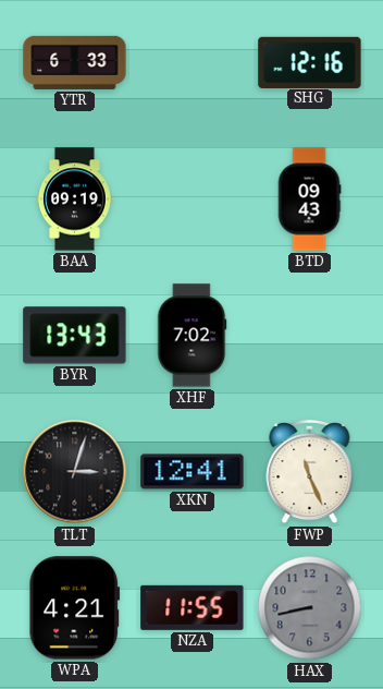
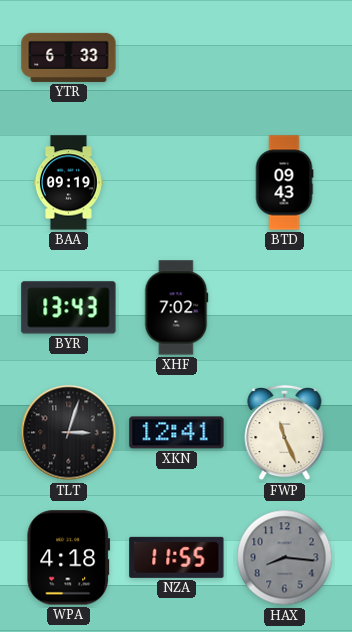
SHG: 12:16 -> none (310, 62)
WPA: 4:21 -> 4:18 (69, 558)
HAX: 8:43 -> 8:16 (285, 558)
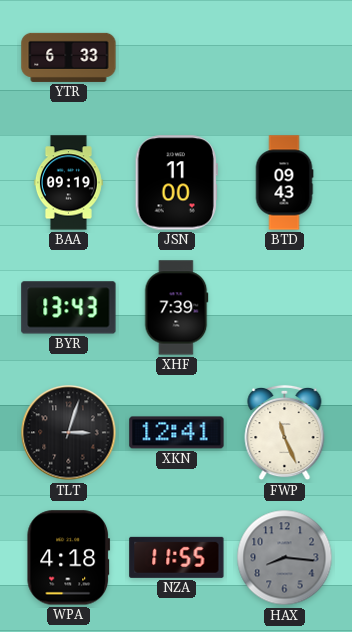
JSN: none -> 11:00 (176, 183)
XHF: 7:02 -> 7:39 (176, 308)
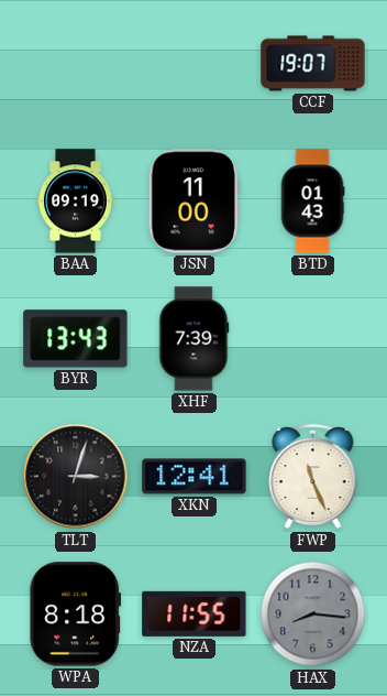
YTR: 6:33 -> none (69, 57)
CCF: none -> 19:07 (313, 64)
BTD: 09:43 -> 01:43 (312, 202)
WPA: 4:18 -> 8:18 (76, 615)
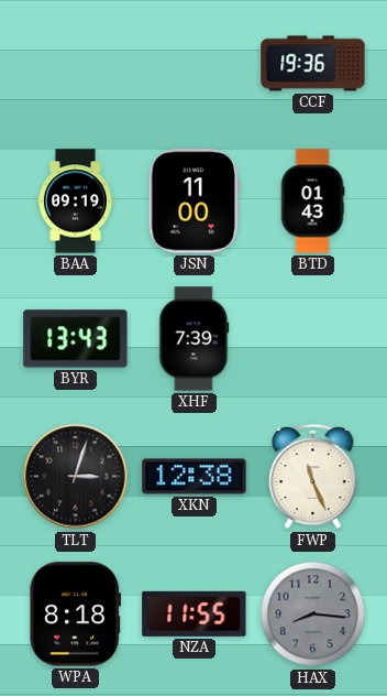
CCF: 19:07 -> 19:36 (313, 64)
XKN: 12:41 -> 12:38 (195, 477)
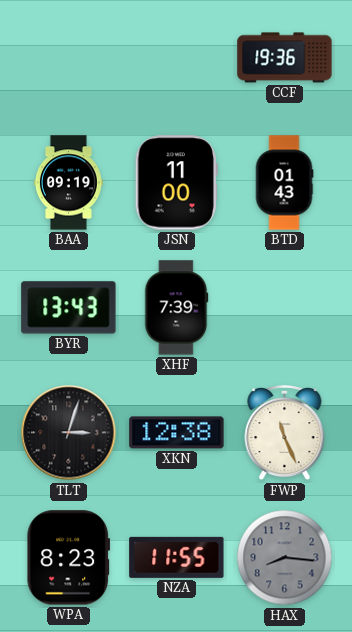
WPA: 8:18 -> 8:23 (69, 558)
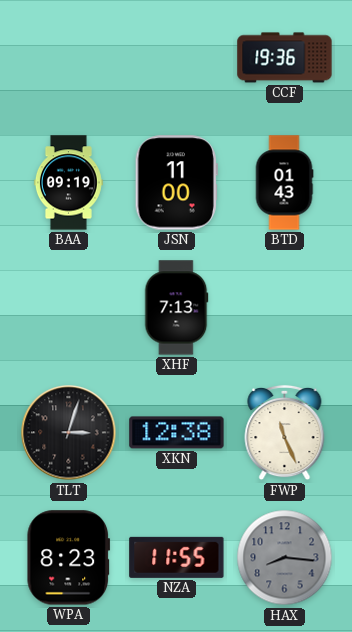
BYR: 13:43 -> none (69, 308)
XHF: 7:39 -> 7:13 (176, 308)
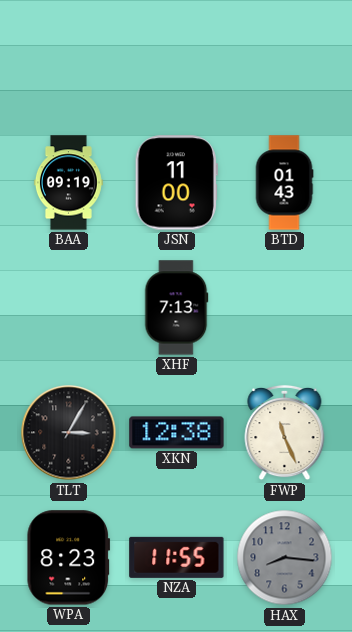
CCF: 19:36 -> none (285, 58)
TLT: 3:03 -> 3:05 (69, 433)
